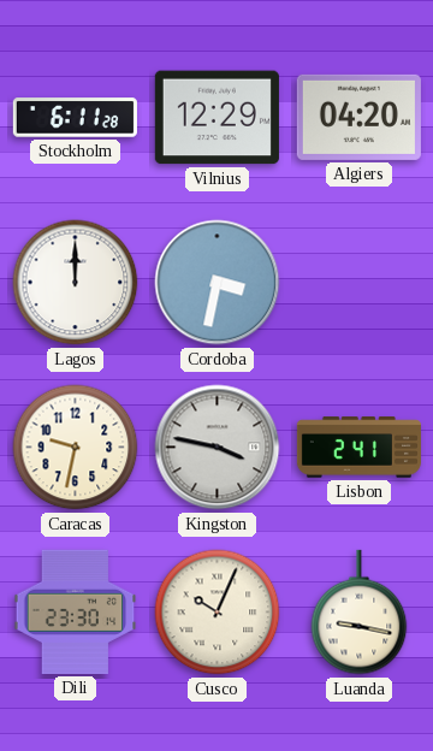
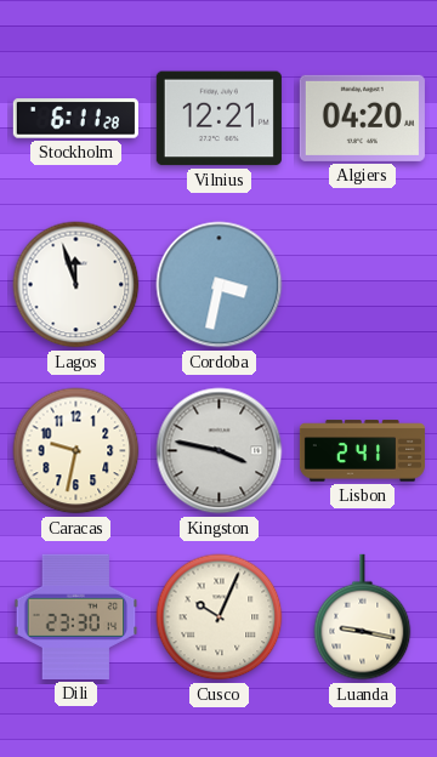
Vilnius: 12:29 -> 12:21 (218, 119)
Lagos: 12:00 -> 11:57 (76, 285)
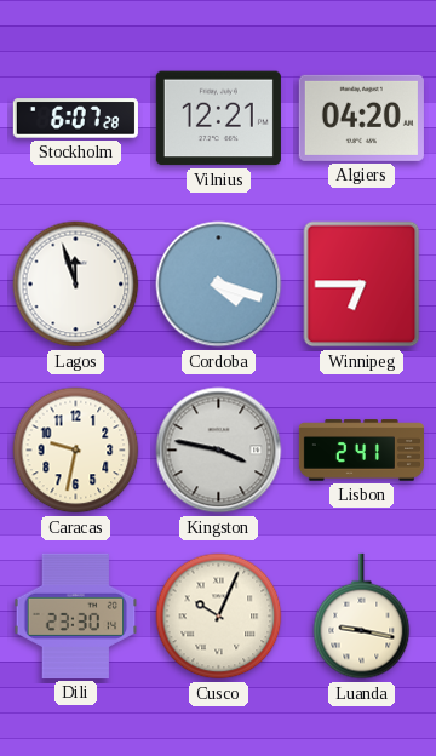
Stockholm: 6:11 -> 6:07 (75, 119)
Cordoba: 3:32 -> 4:18 (219, 285)
Winnipeg: none -> 6:45 (362, 285)
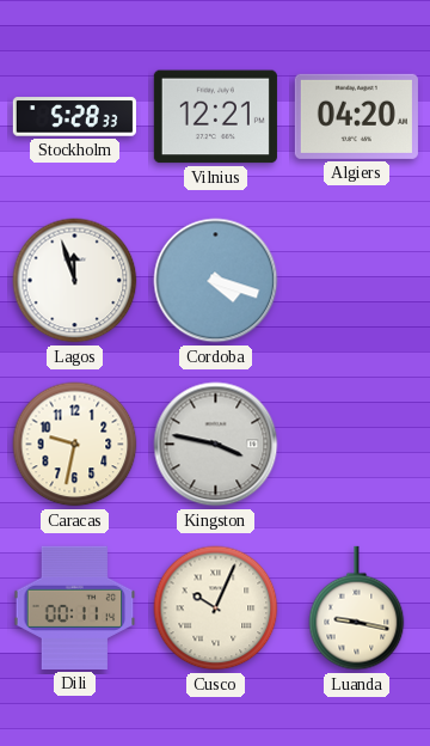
Stockholm: 6:07 -> 5:28 (74, 117)
Winnipeg: 6:45 -> none (362, 285)
Lisbon: 2:41 -> none (361, 451)
Dili: 23:30 -> 00:11 (75, 607)
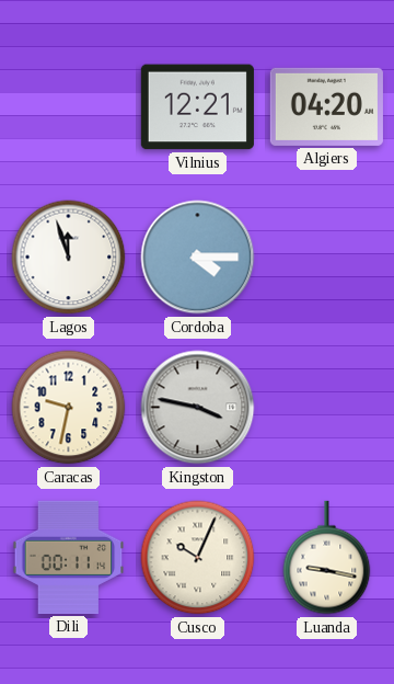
Stockholm: 5:28 -> none (74, 117)
Cordoba: 4:18 -> 4:15 (198, 258)
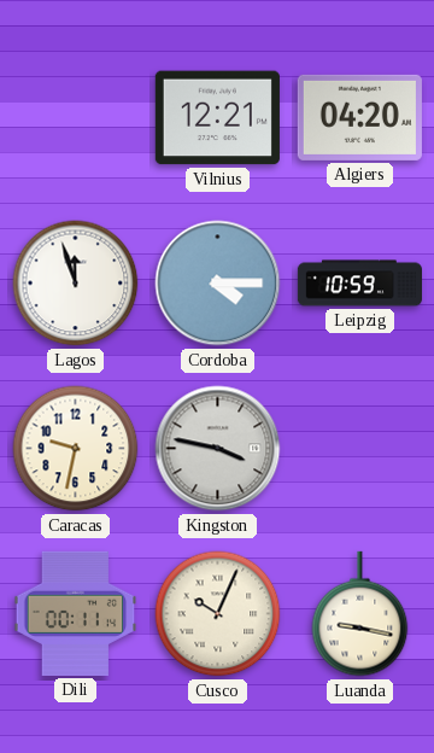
Leipzig: none -> 10:59 (359, 284)
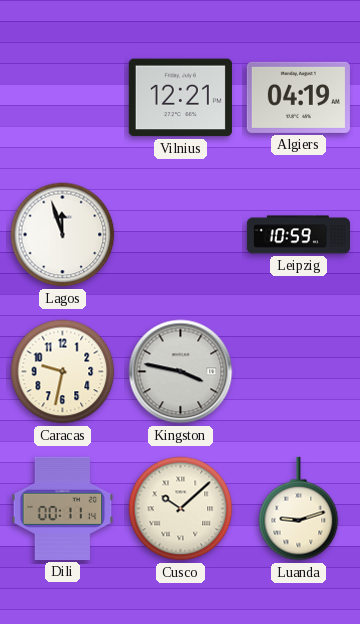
Algiers: 04:20 -> 04:19 (298, 97)
Cordoba: 4:15 -> none (218, 284)
Cusco: 10:04 -> 10:08 (181, 509)
Luanda: 9:17 -> 9:12 (299, 509)
